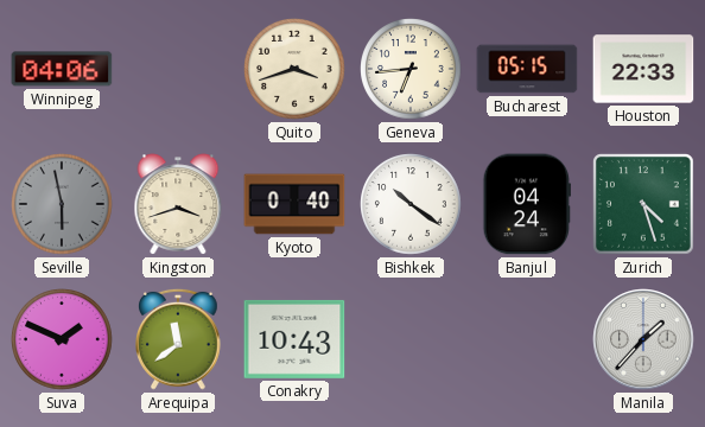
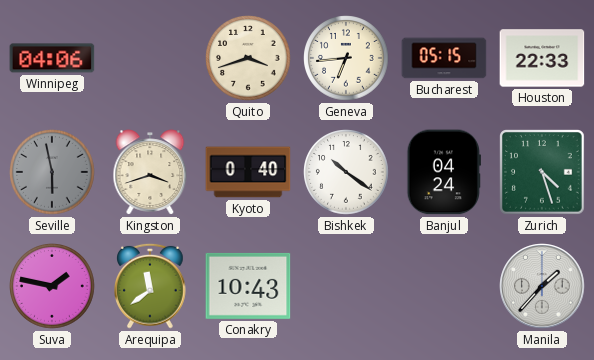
Suva: 1:49 -> 1:47 (52, 286)
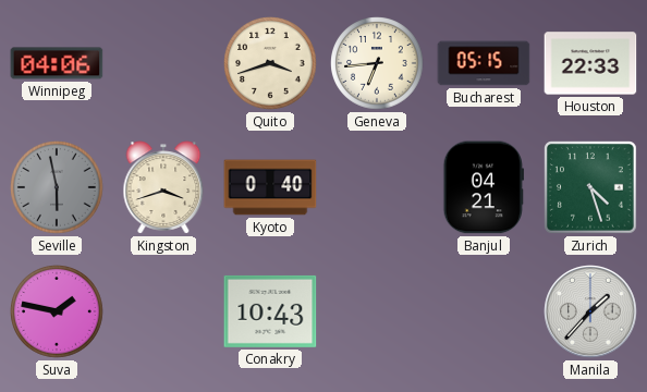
Bishkek: 10:21 -> none (346, 172)
Banjul: 04:24 -> 04:21 (484, 187)
Arequipa: 11:39 -> none (151, 286)
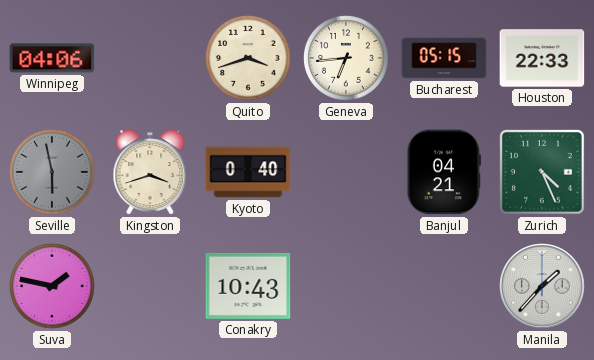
Zurich: 4:27 -> 4:26 (543, 173)
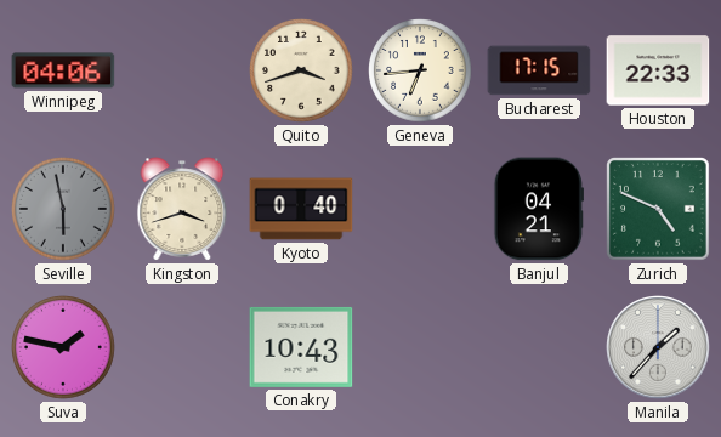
Bucharest: 05:15 -> 17:15 (539, 70)
Zurich: 4:26 -> 4:49 (659, 210)
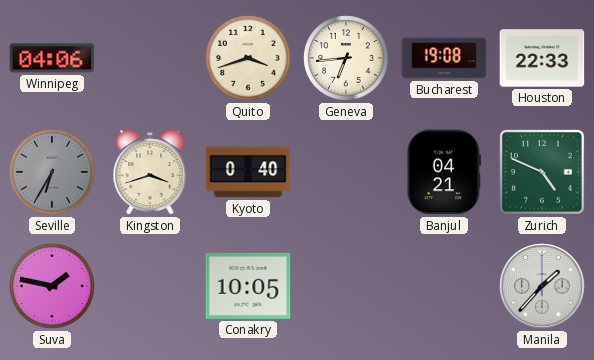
Bucharest: 17:15 -> 19:08 (444, 58)
Seville: 5:58 -> 6:35 (52, 172)
Conakry: 10:43 -> 10:05 (248, 286)
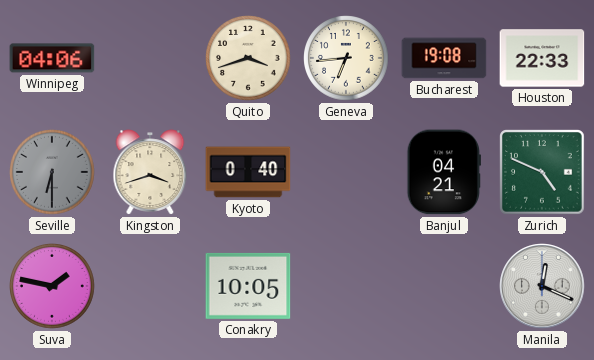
Seville: 6:35 -> 6:30 (52, 172)
Manila: 1:37 -> 12:19 (542, 286)
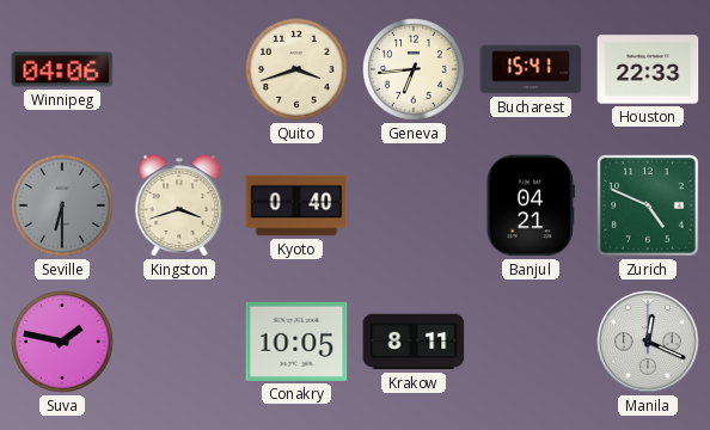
Bucharest: 19:08 -> 15:41 (531, 69)
Krakow: none -> 8:11 (414, 342)
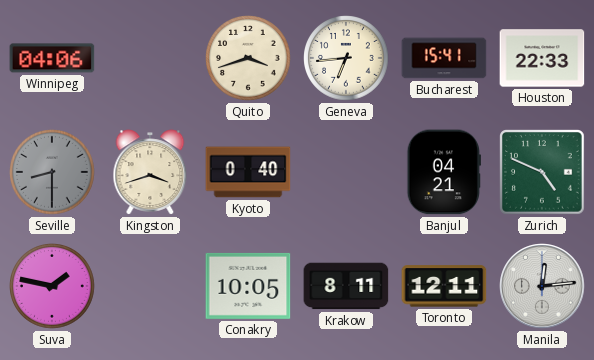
Seville: 6:30 -> 8:30 (52, 172)
Toronto: none -> 12:11 (444, 286)
Manila: 12:19 -> 12:14 (542, 286)
